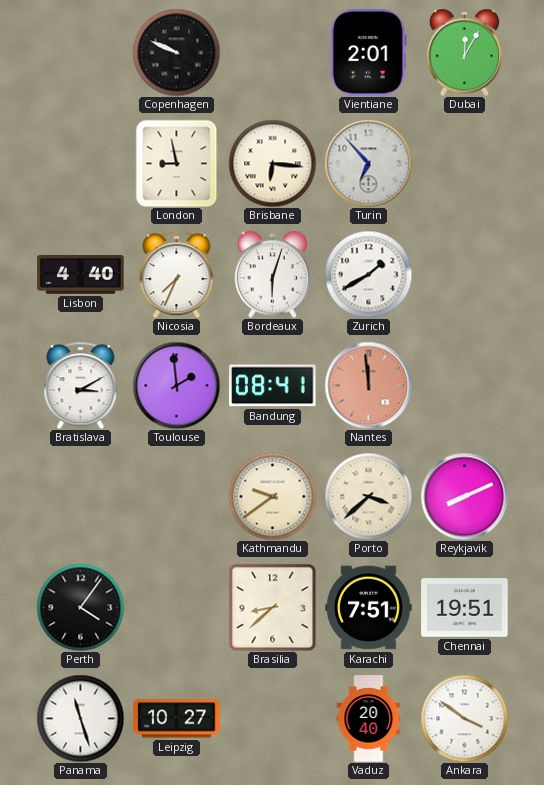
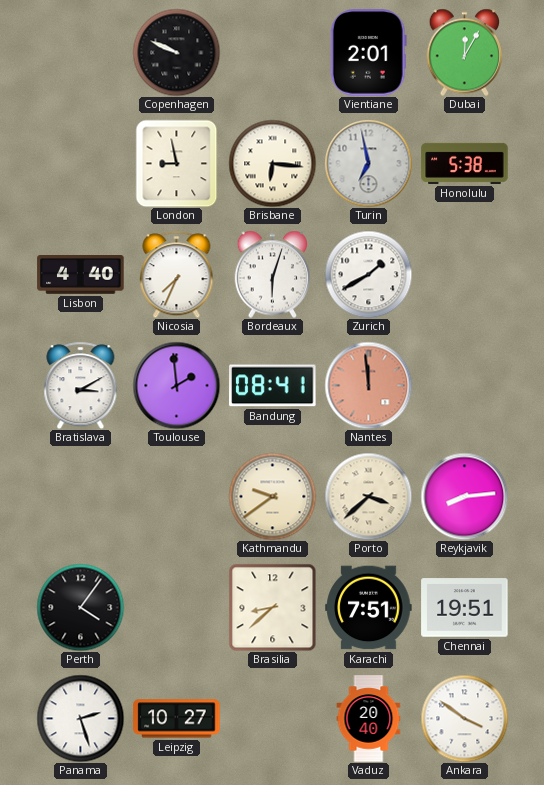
Turin: 6:53 -> 6:58 (368, 163)
Honolulu: none -> 5:38 (465, 163)
Reykjavik: 8:11 -> 8:14 (464, 496)
Panama: 11:27 -> 2:27 (80, 718)
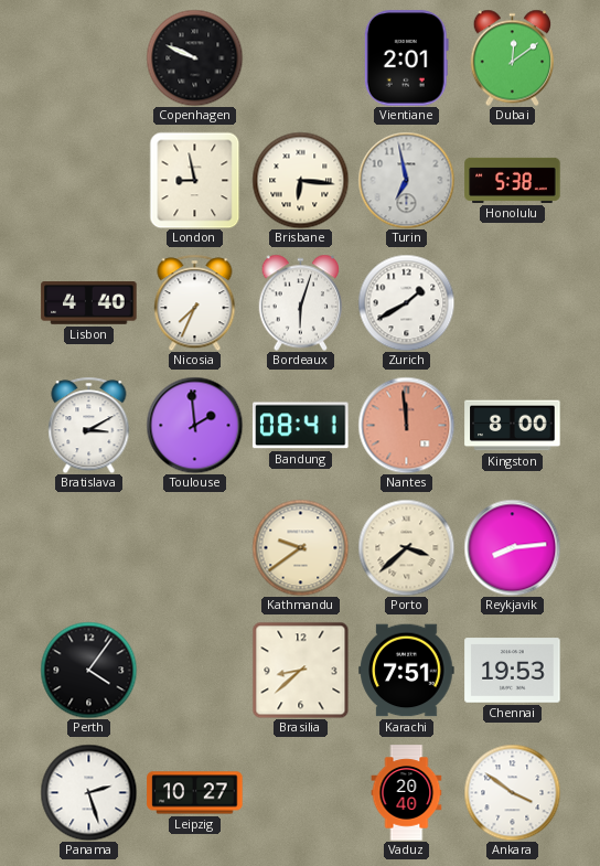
Dubai: 12:05 -> 12:09 (513, 57)
Kingston: none -> 8:00 (513, 426)
Chennai: 19:51 -> 19:53 (513, 671)
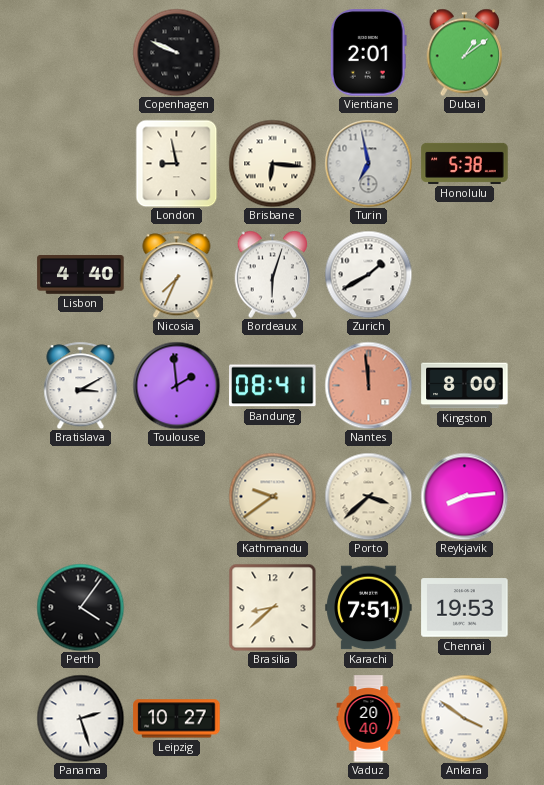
Dubai: 12:09 -> 1:09 (465, 52)
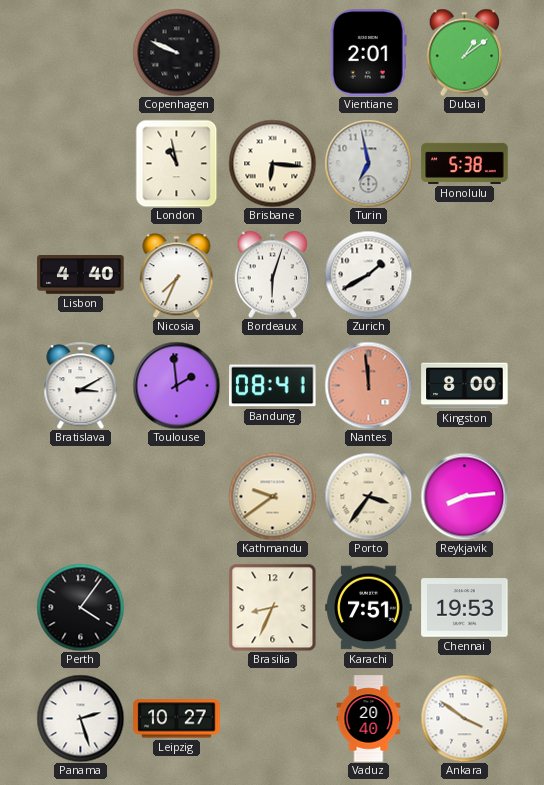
London: 8:58 -> 10:58 (177, 163)
Porto: 3:38 -> 3:36 (368, 496)
Brasilia: 8:38 -> 8:34 (272, 607)
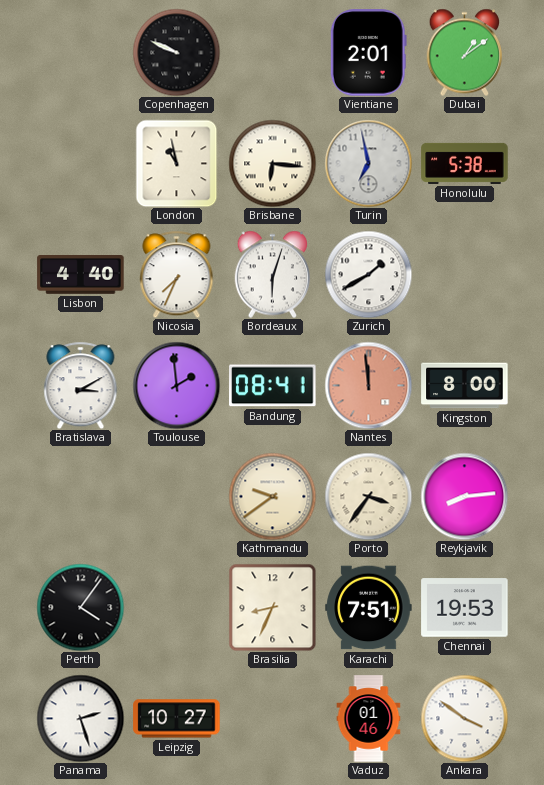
Vaduz: 20:40 -> 01:46 (369, 719)
